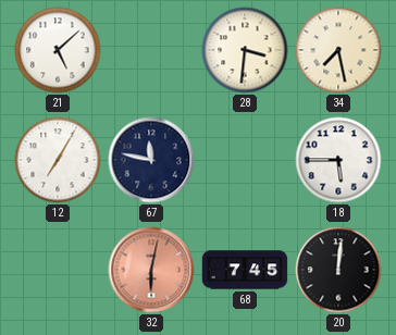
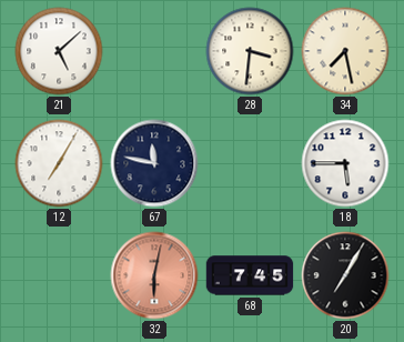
20: 12:01 -> 7:05 (345, 275)
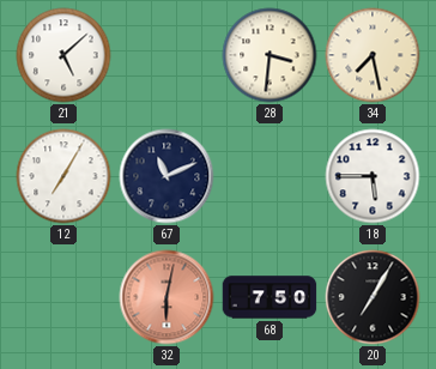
67: 11:47 -> 11:11 (166, 176)
68: 7:45 -> 7:50 (270, 297)
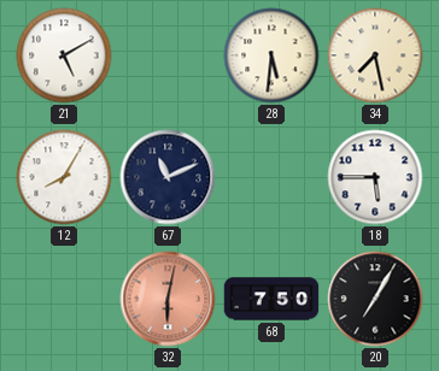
21: 5:08 -> 5:10 (64, 55)
28: 3:31 -> 5:31 (271, 55)
12: 7:05 -> 8:05 (64, 177)
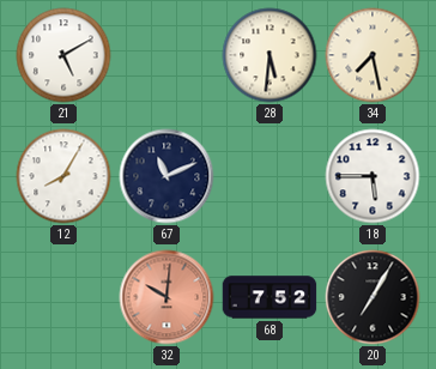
32: 6:02 -> 10:01 (166, 297)
68: 7:50 -> 7:52 (270, 297)
